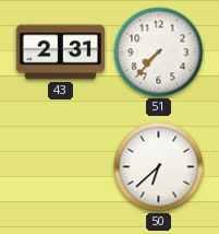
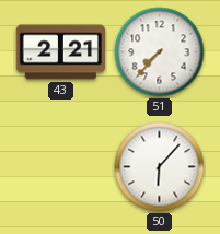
43: 2:31 -> 2:21 (60, 52)
50: 6:38 -> 6:07 (160, 167)
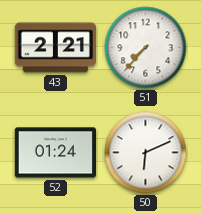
52: none -> 01:24 (55, 153)
50: 6:07 -> 6:11 (146, 153)
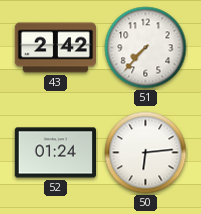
43: 2:21 -> 2:42 (55, 48)
50: 6:11 -> 6:14 (146, 153)
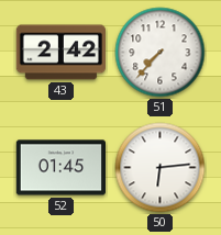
52: 01:24 -> 01:45 (60, 168)
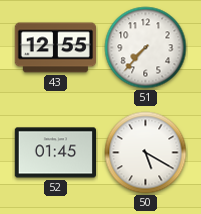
43: 2:42 -> 12:55 (55, 48)
50: 6:14 -> 5:20 (146, 153)
